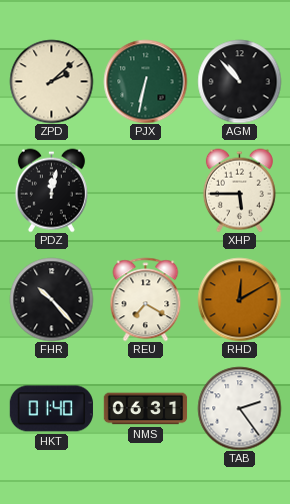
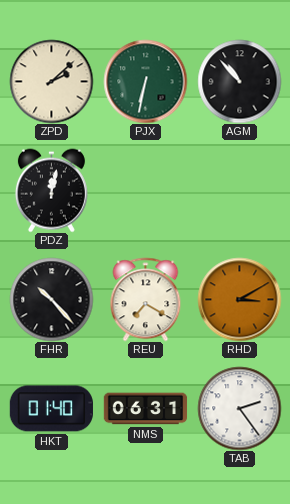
XHP: 5:45 -> none (239, 190)
RHD: 12:10 -> 3:10 (239, 299)
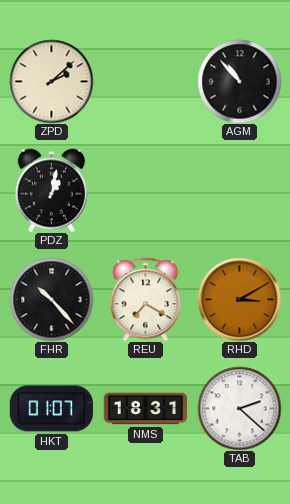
PJX: 6:32 -> none (145, 81)
PDZ: 12:02 -> 1:02 (51, 190)
HKT: 01:40 -> 01:07 (51, 409)
NMS: 06:31 -> 18:31 (145, 409)
TAB: 2:24 -> 2:22 (239, 408)
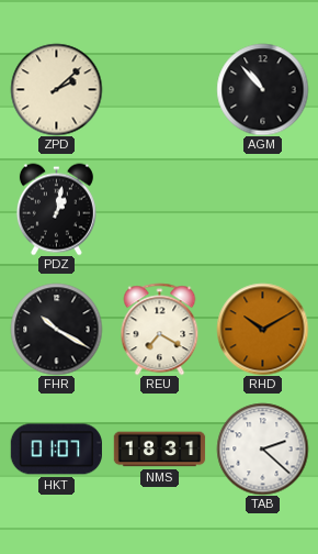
FHR: 10:23 -> 10:20 (56, 329)
RHD: 3:10 -> 10:10 (262, 329)
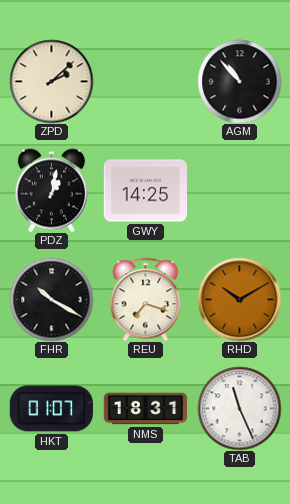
GWY: none -> 14:25 (145, 191)
REU: 7:20 -> 7:18 (146, 299)
TAB: 2:22 -> 11:26 (239, 408)
